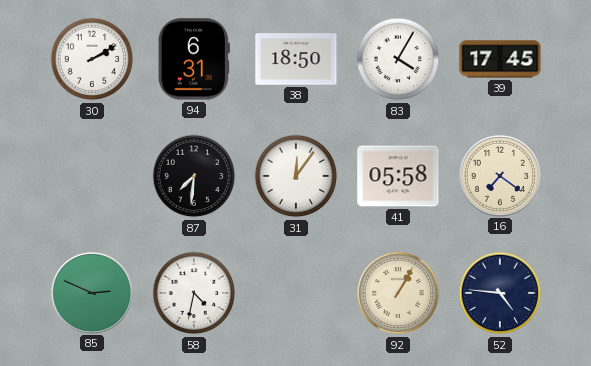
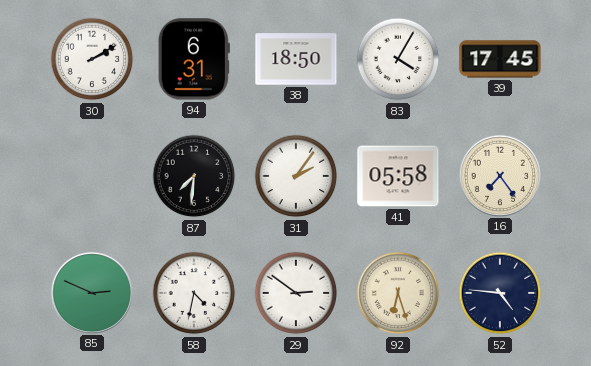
31: 12:06 -> 2:06 (296, 176)
16: 7:21 -> 7:24 (499, 175)
29: none -> 2:51 (296, 293)
92: 1:05 -> 6:27 (398, 293)
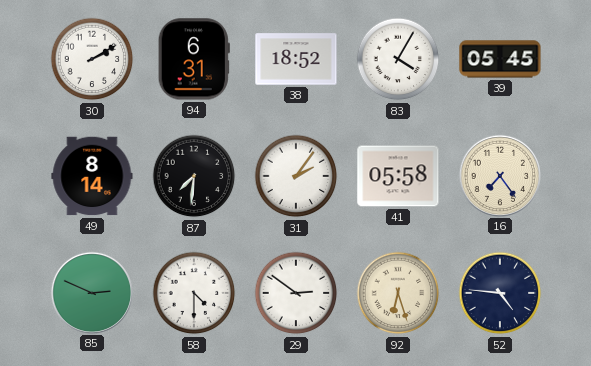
38: 18:50 -> 18:52 (296, 59)
39: 17:45 -> 05:45 (500, 59)
49: none -> 8:14 (92, 176)
58: 4:32 -> 4:30 (194, 293)
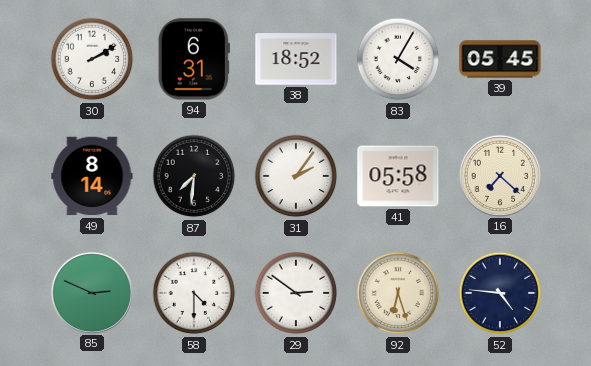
16: 7:24 -> 7:22 (499, 175)
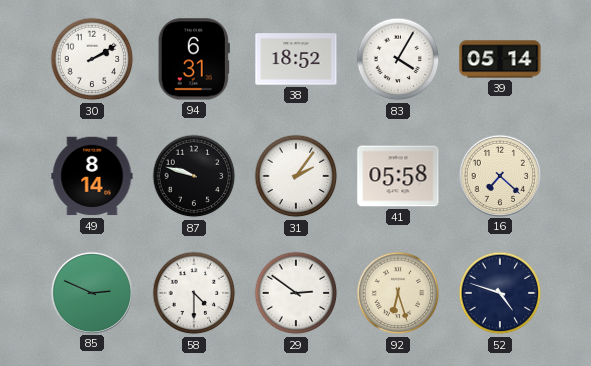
39: 05:45 -> 05:14 (500, 59)
87: 7:31 -> 9:48 (194, 176)
52: 4:46 -> 4:48 (500, 293)
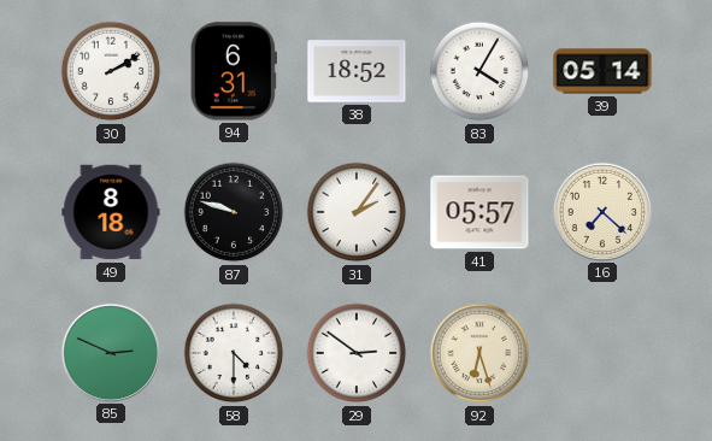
49: 8:14 -> 8:18 (111, 212)
41: 05:58 -> 05:57 (479, 212)
52: 4:48 -> none (500, 293)
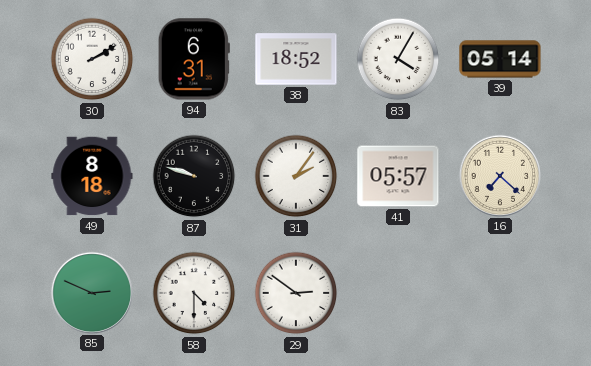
92: 6:27 -> none (479, 353)
